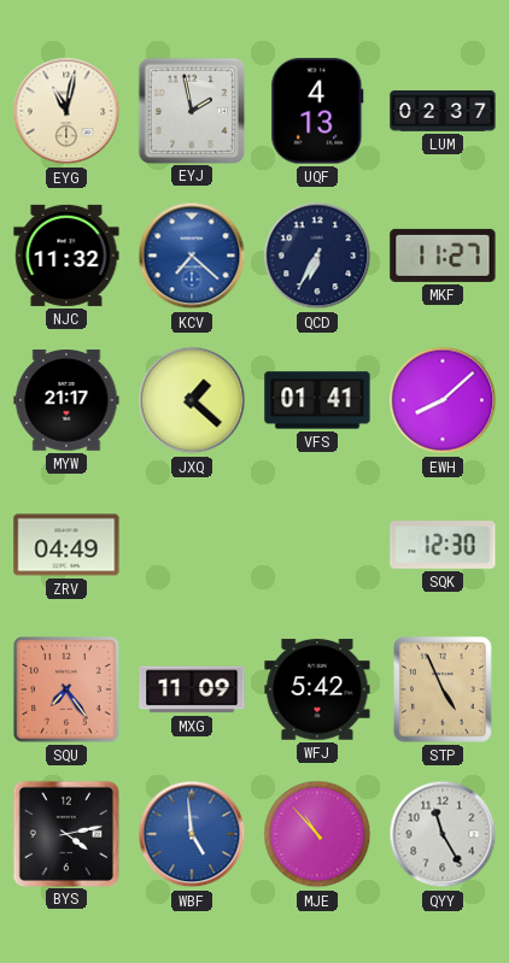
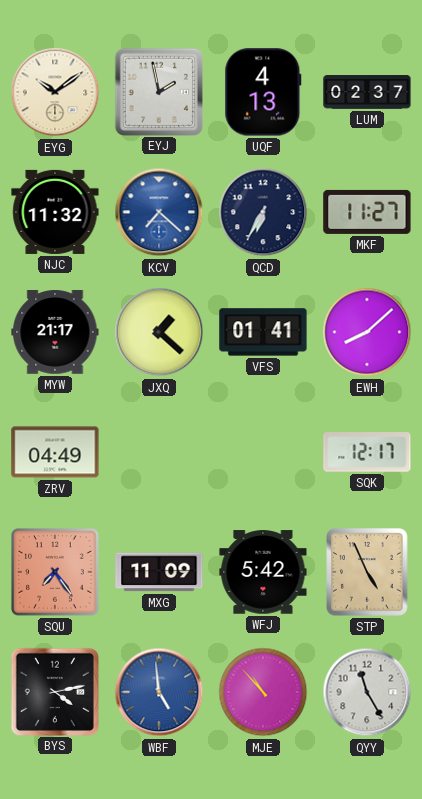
EYG: 11:02 -> 10:09 (55, 92)
SQK: 12:30 -> 12:17 (367, 452)
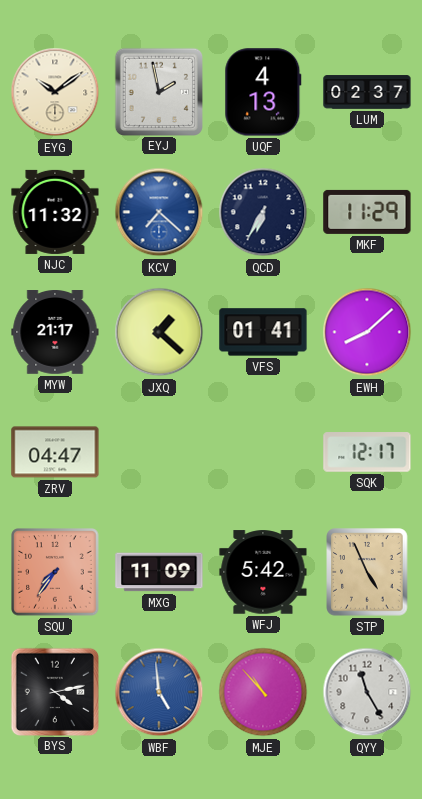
MKF: 11:27 -> 11:29 (367, 212)
ZRV: 04:49 -> 04:47 (55, 452)
SQU: 7:24 -> 7:36 (55, 572)
